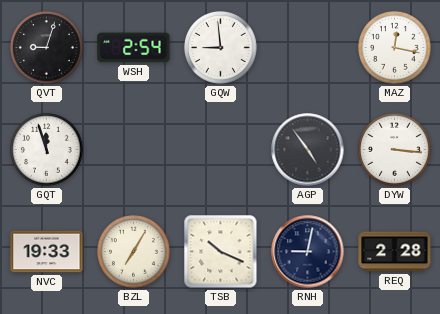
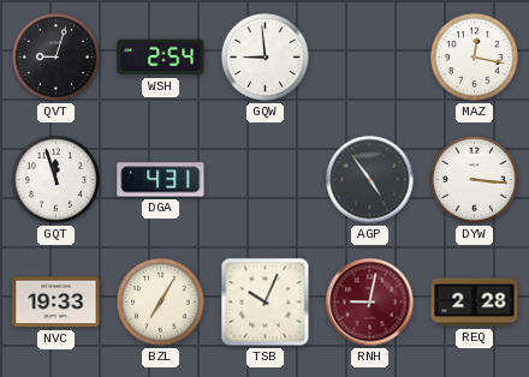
DGA: none -> 4:31 (161, 180)
TSB: 10:19 -> 10:04 (266, 303)
RNH dial: navy -> burgundy (370, 303)
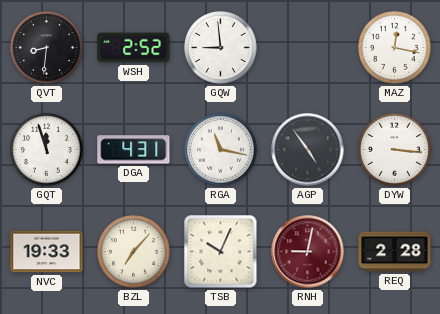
QVT: 9:03 -> 8:31 (47, 48)
WSH: 2:54 -> 2:52 (134, 48)
RGA: none -> 11:17 (221, 150)
BZL: 7:05 -> 7:07 (134, 252)
